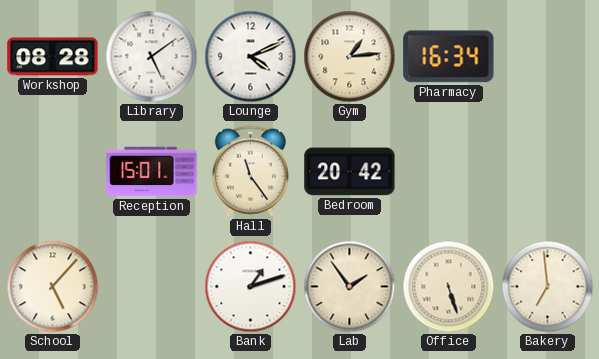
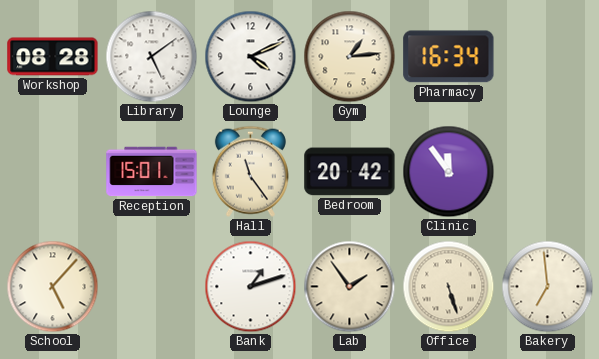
Clinic: none -> 11:54 (449, 172)
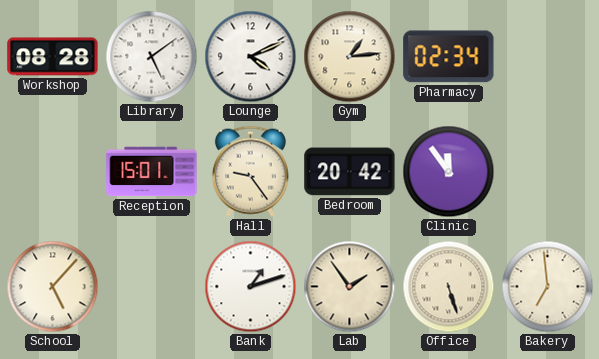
Pharmacy: 16:34 -> 02:34 (449, 57)
Hall: 11:24 -> 9:24 (250, 171)
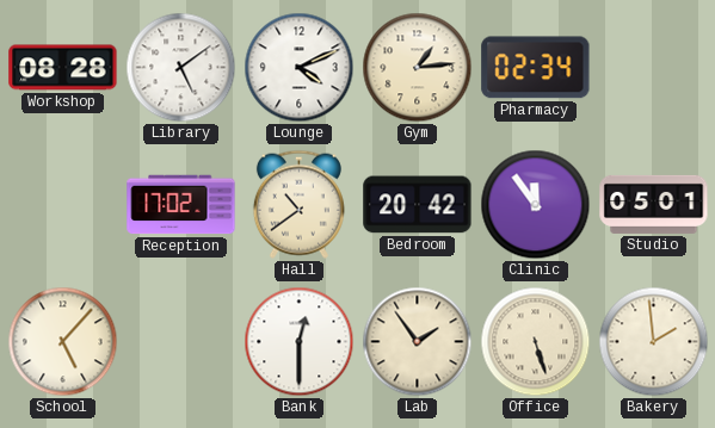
Reception: 15:01 -> 17:02 (181, 205)
Hall: 9:24 -> 10:39 (298, 204)
Studio: none -> 05:01 (654, 204)
Bank: 1:12 -> 12:30 (300, 342)
Bakery: 6:59 -> 1:59 (654, 342)
